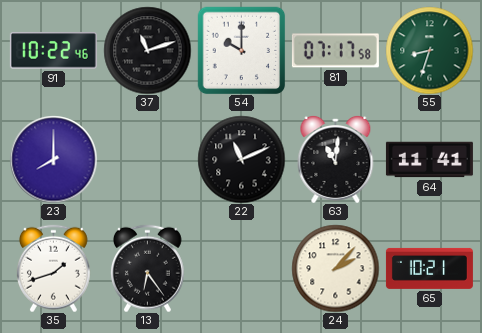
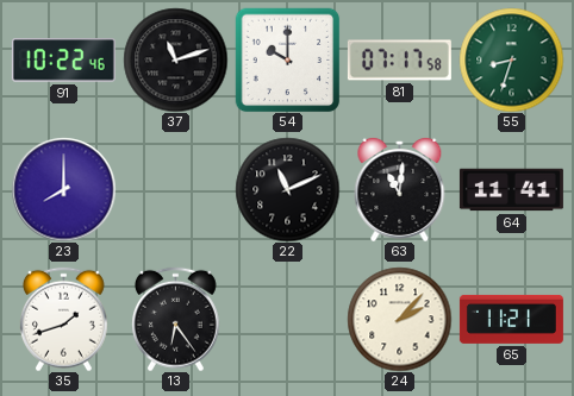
65: 10:21 -> 11:21 (511, 319)
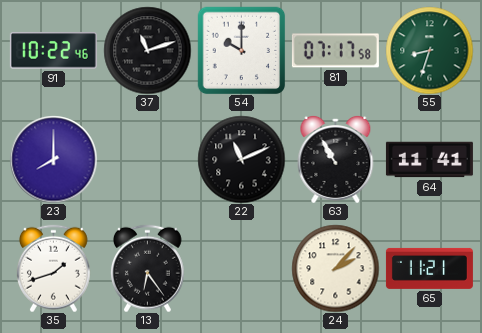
63: 11:01 -> 10:55 (336, 159)
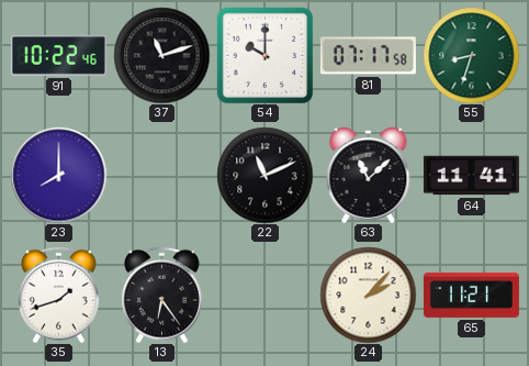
63: 10:55 -> 11:08 (369, 175)
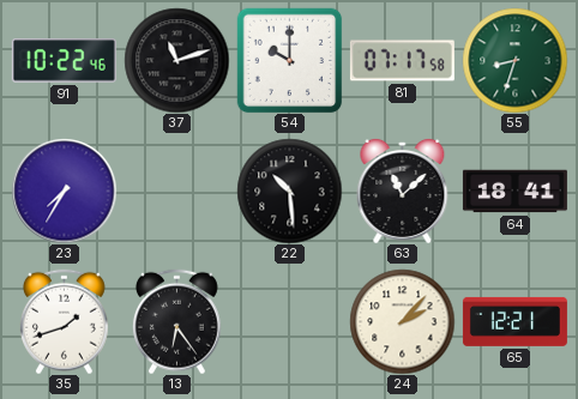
23: 8:00 -> 7:35 (64, 191)
22: 11:11 -> 10:29 (289, 191)
64: 11:41 -> 18:41 (514, 192)
65: 11:21 -> 12:21 (514, 321)
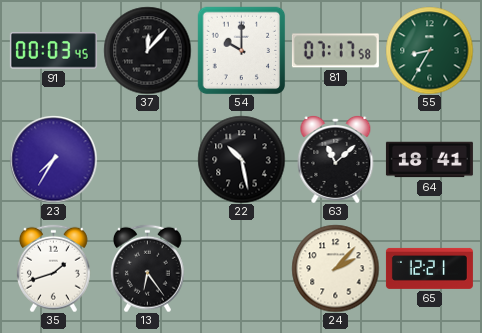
91: 10:22 -> 00:03 (53, 51)
37: 11:12 -> 12:07 (147, 50)
55: 8:33 -> 8:35 (429, 50)
22: 10:29 -> 10:28 (241, 159)
